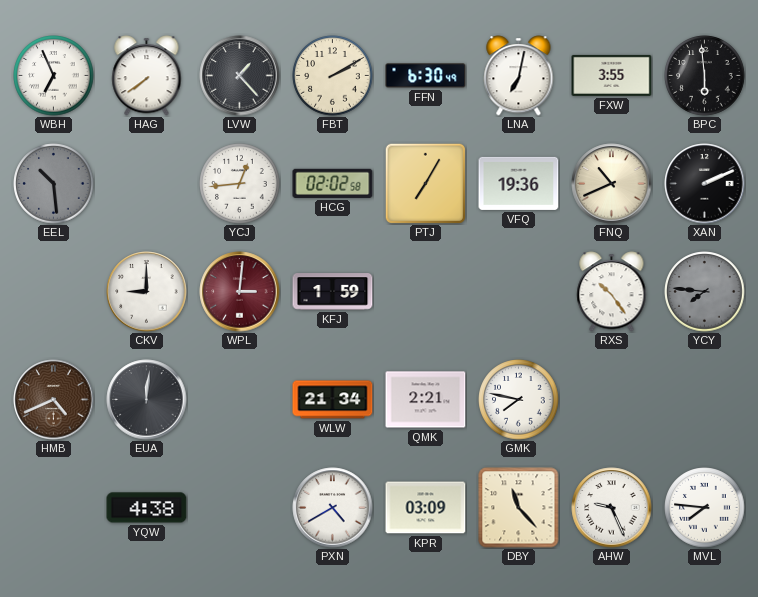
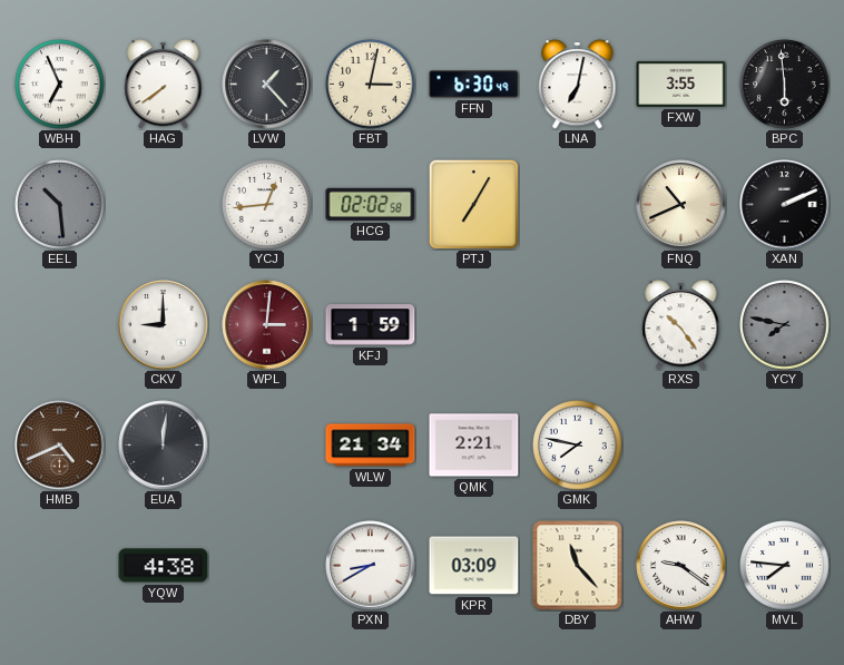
FBT: 2:10 -> 3:02 (371, 85)
VFQ: 19:36 -> none (519, 183)
YCY: 7:46 -> 7:47 (785, 325)
PXN: 4:40 -> 8:40 (371, 566)
AHW: 9:26 -> 9:21 (681, 566)
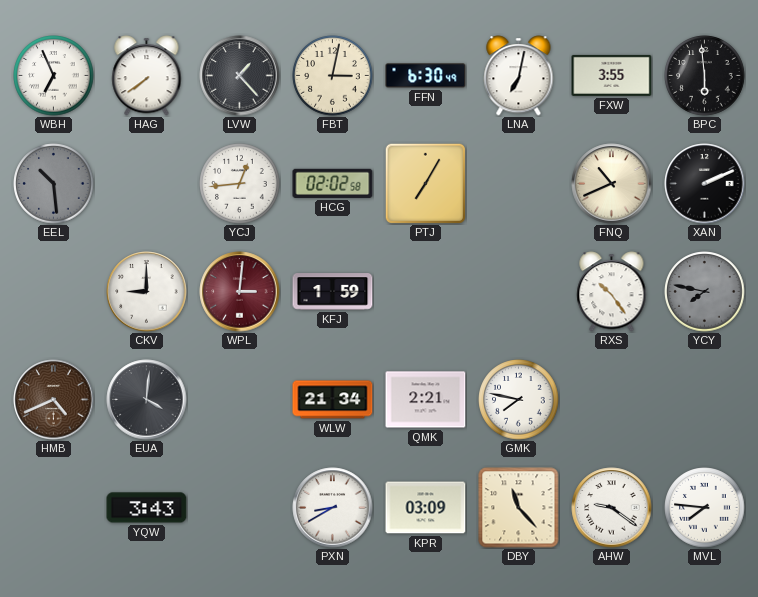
EUA: 12:01 -> 4:01 (147, 400)
YQW: 4:38 -> 3:43 (147, 508)
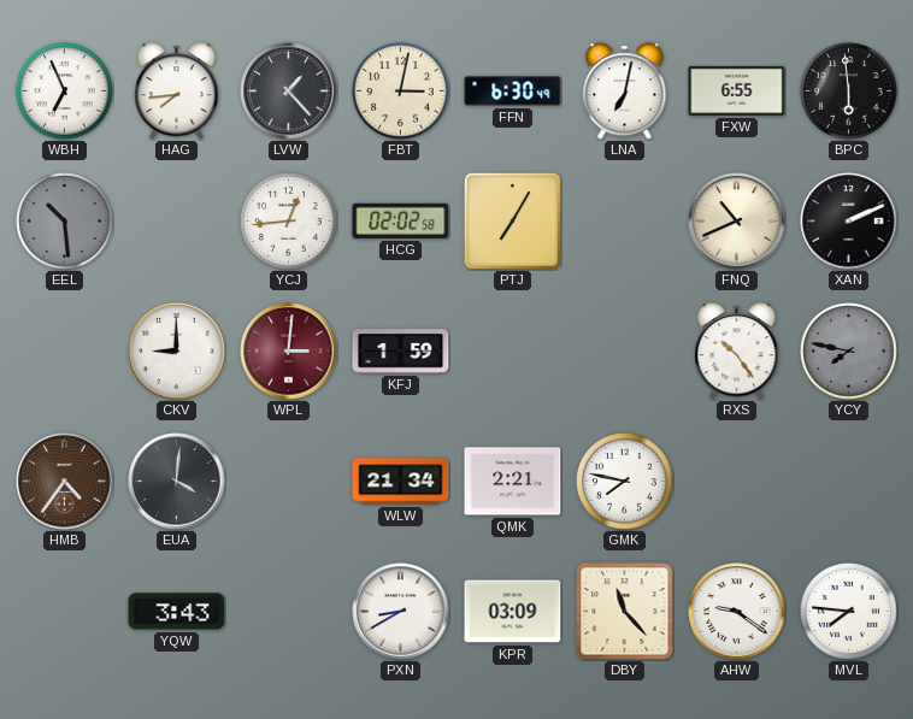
HAG: 7:39 -> 7:44 (177, 92)
FXW: 3:55 -> 6:55 (737, 90)
HMB: 4:41 -> 4:36 (65, 482)
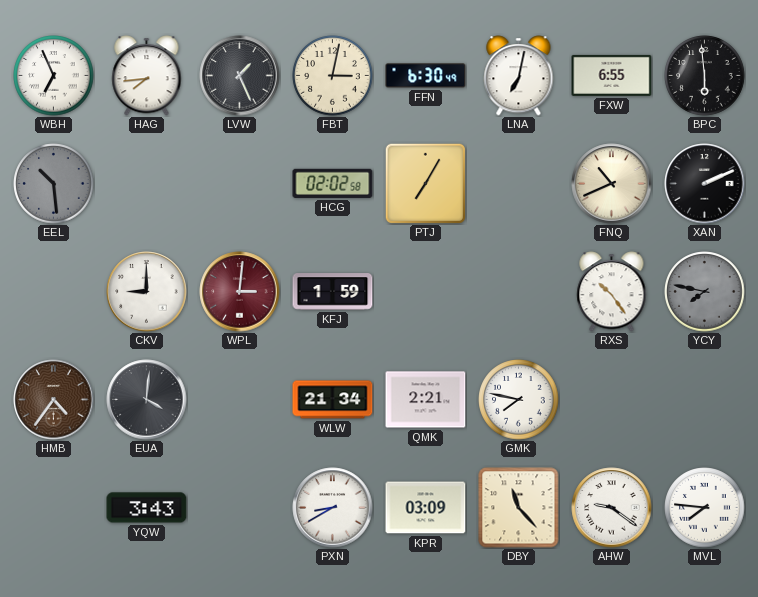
LVW: 1:23 -> 1:26 (240, 76)
YCJ: 12:44 -> none (289, 222)
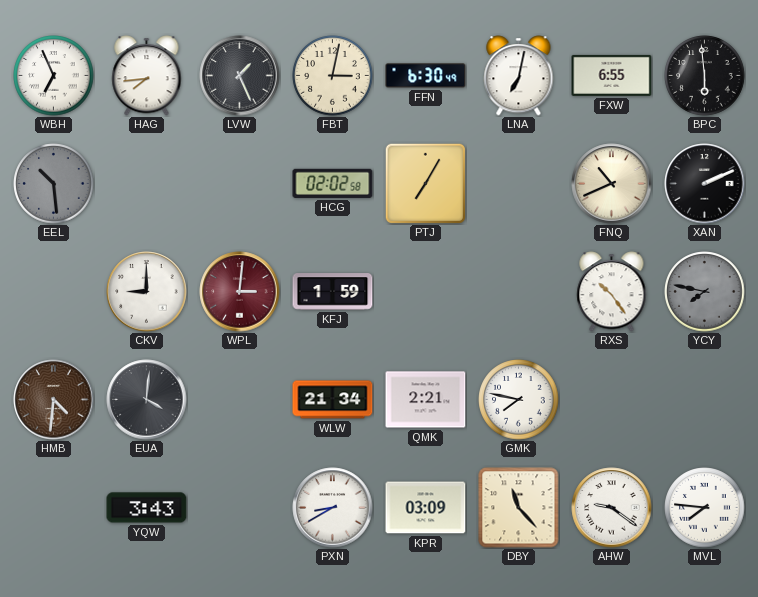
HMB: 4:36 -> 4:31 (54, 400)
